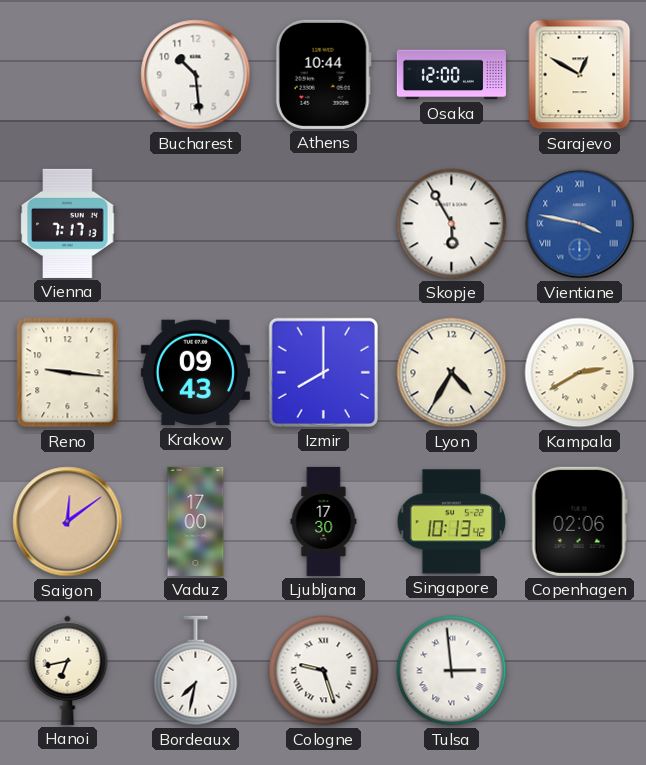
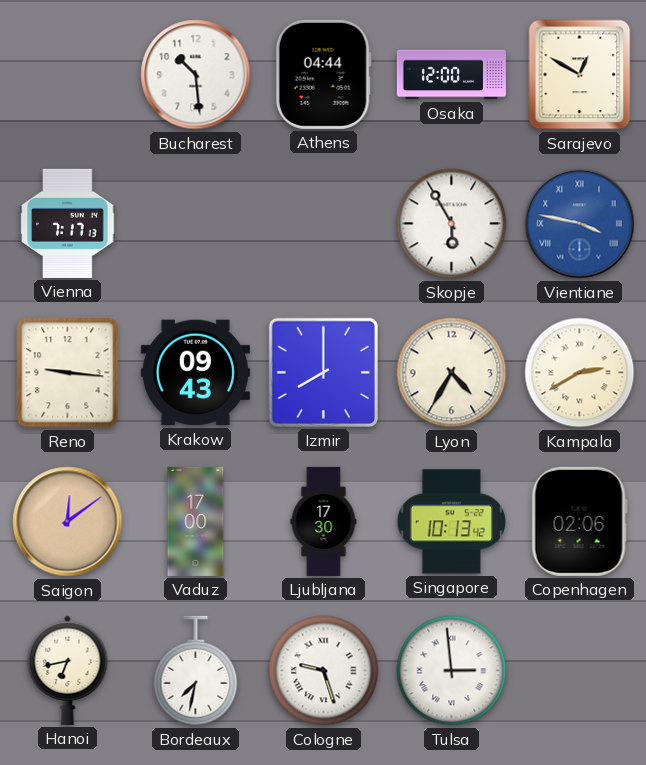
Athens: 10:44 -> 04:44 (323, 74)
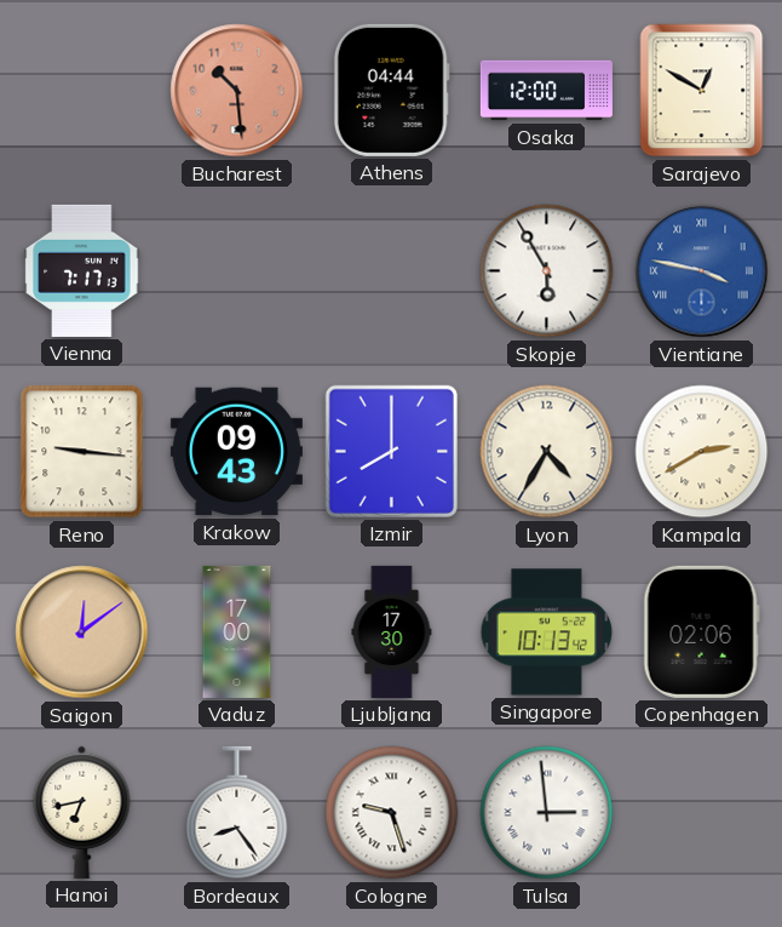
Bucharest dial: white -> salmon (237, 91)
Bordeaux: 7:32 -> 8:24 (237, 813)
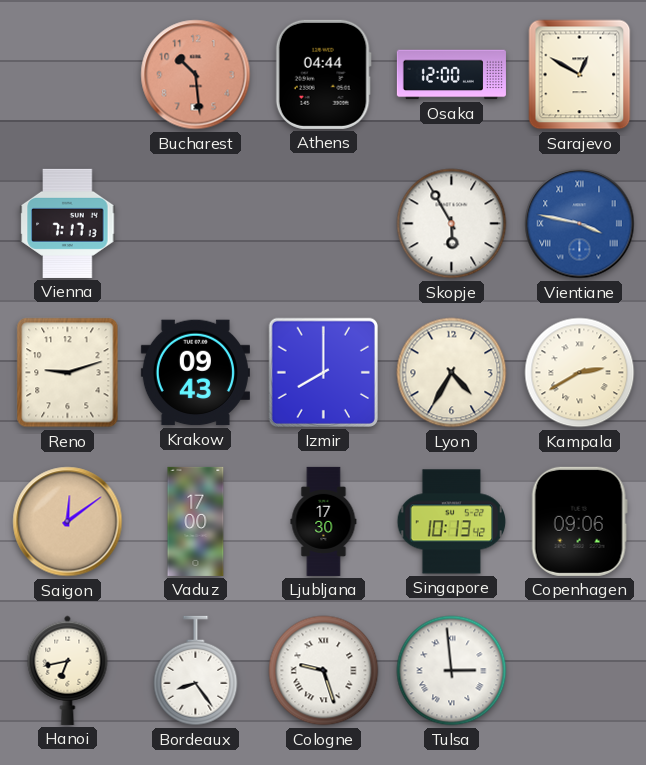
Reno: 9:16 -> 9:12 (68, 373)
Copenhagen: 02:06 -> 09:06 (579, 521)
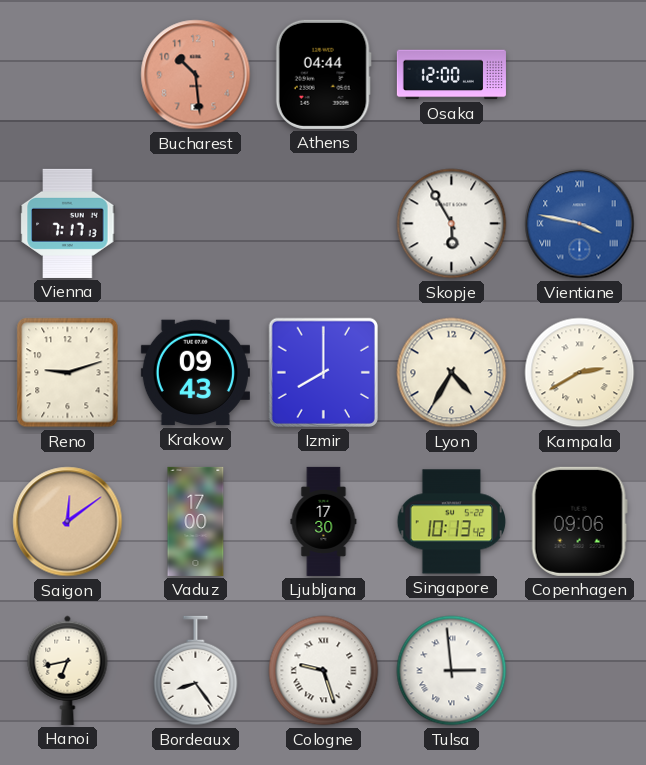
Sarajevo: 12:50 -> none (580, 75)
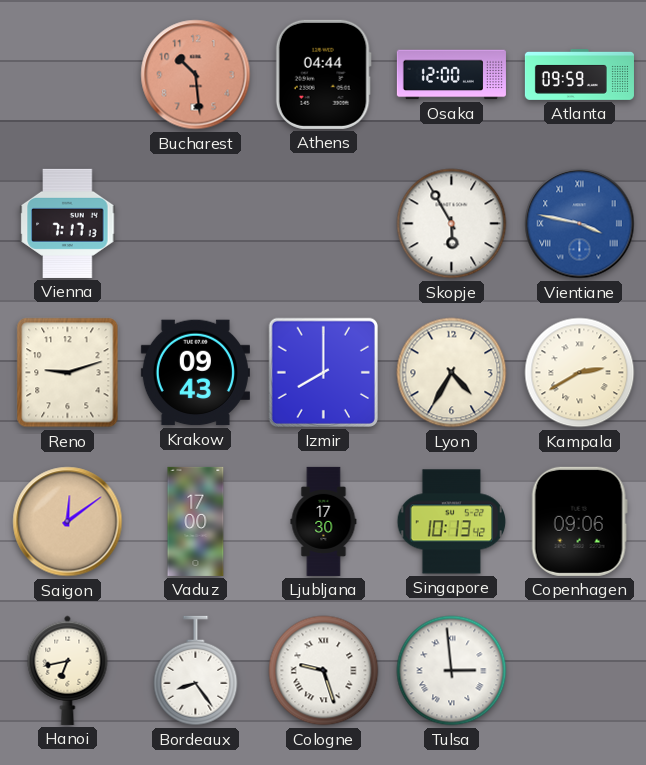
Atlanta: none -> 09:59 (579, 75)
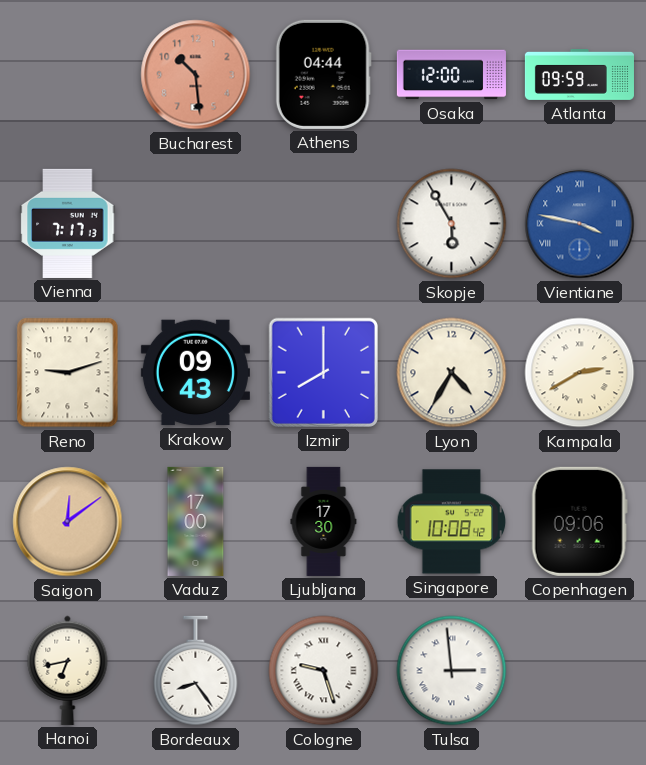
Singapore: 10:13 -> 10:08 (452, 522)
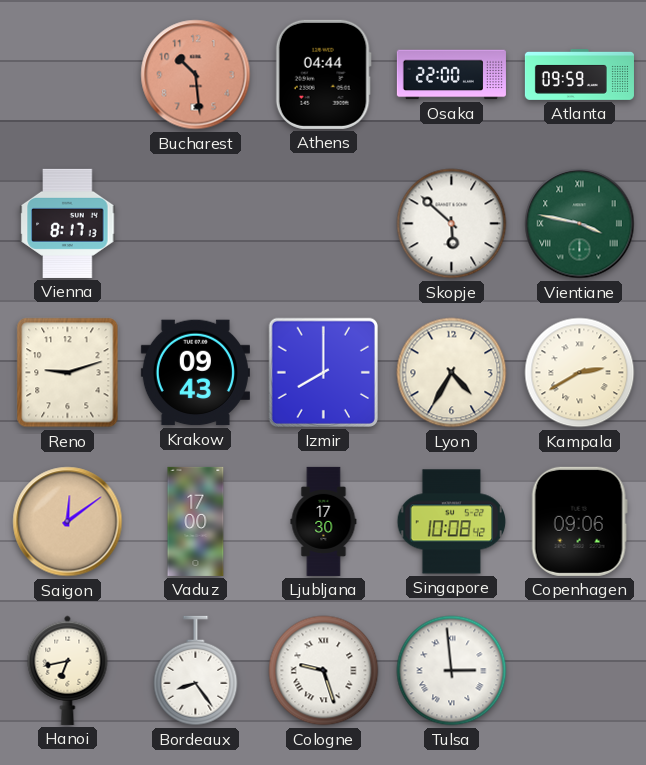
Osaka: 12:00 -> 22:00 (451, 75)
Vienna: 7:17 -> 8:17 (68, 223)
Skopje: 5:55 -> 5:52 (452, 224)
Vientiane dial: blue -> green (580, 224)
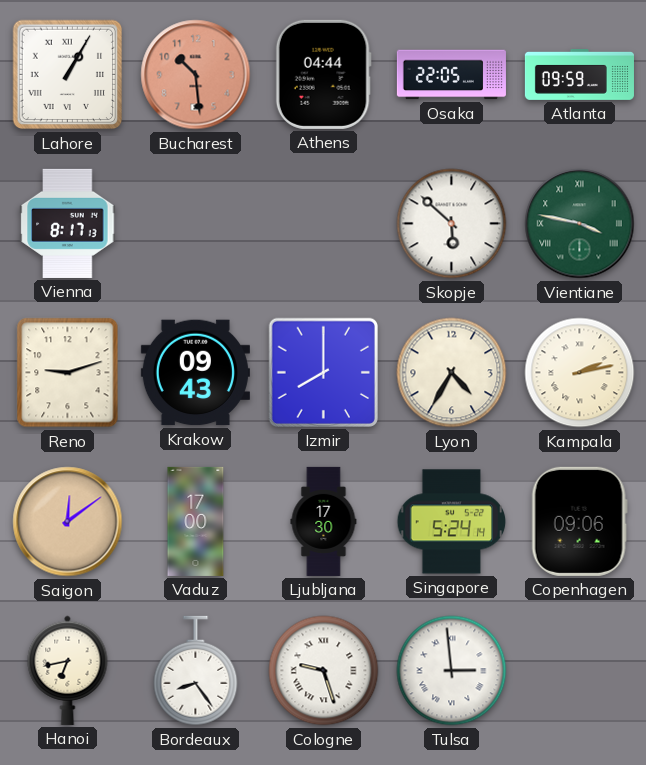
Lahore: none -> 1:05 (68, 75)
Osaka: 22:00 -> 22:05 (451, 75)
Kampala: 2:40 -> 2:13 (580, 373)
Singapore: 10:08 -> 5:24 (452, 522)
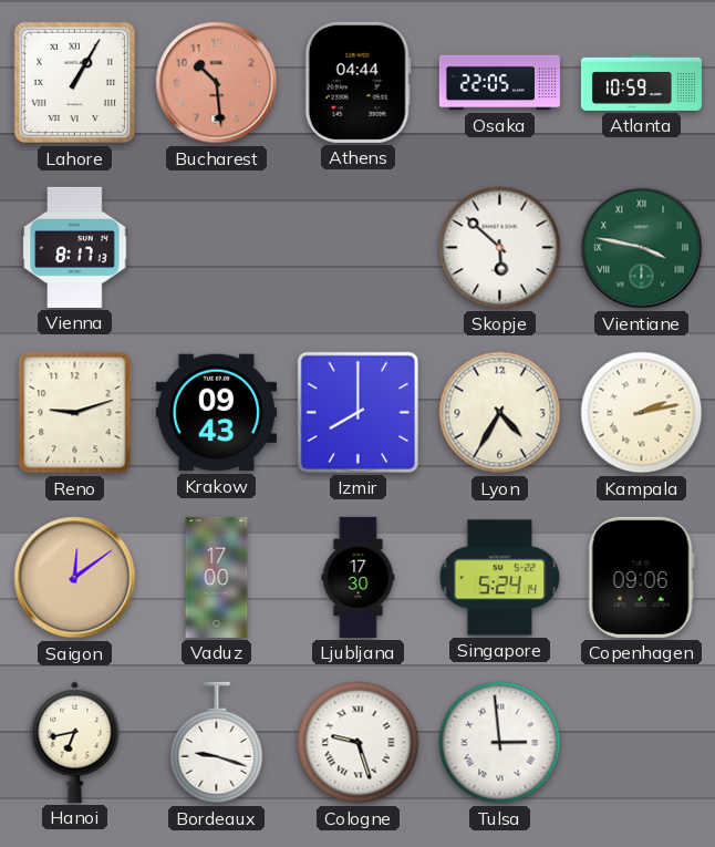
Atlanta: 09:59 -> 10:59 (641, 83)
Bordeaux: 8:24 -> 9:18 (217, 743)
